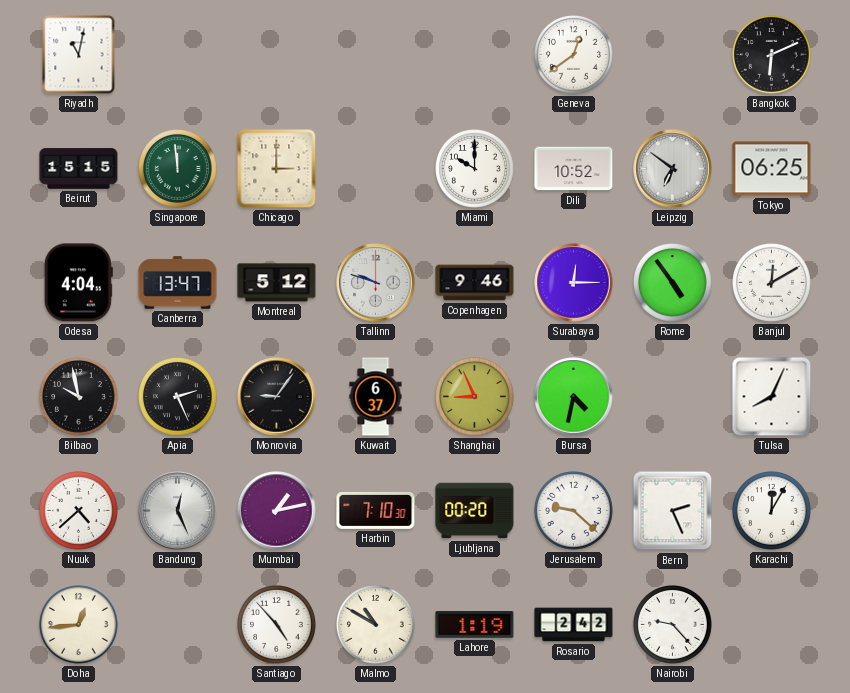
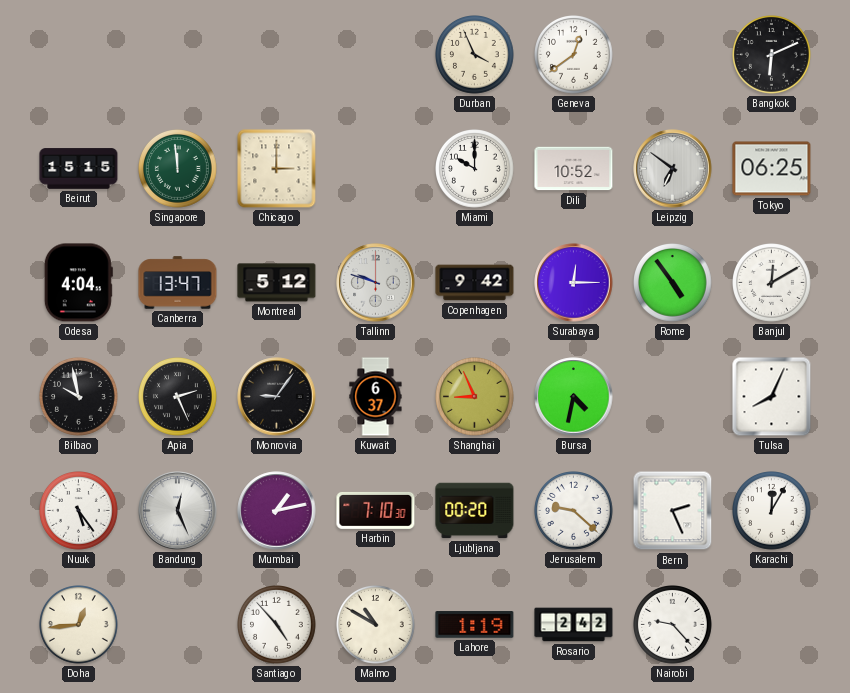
Riyadh: 11:02 -> none (79, 55)
Durban: none -> 3:56 (475, 55)
Copenhagen: 9:46 -> 9:42 (475, 283)
Nuuk: 4:38 -> 5:24 (79, 511)
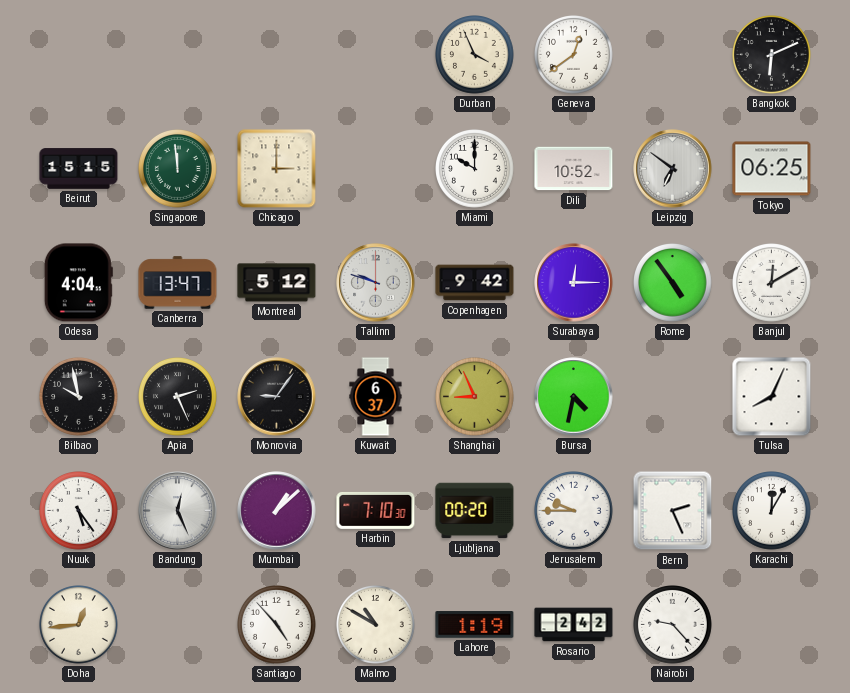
Mumbai: 1:13 -> 1:08 (277, 511)
Jerusalem: 9:22 -> 9:45 (574, 511)
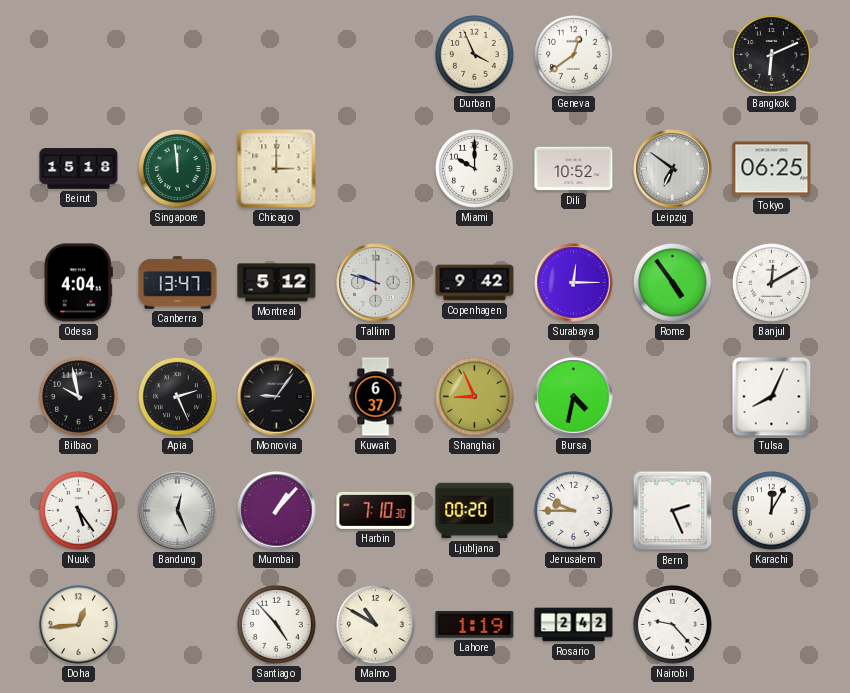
Beirut: 15:15 -> 15:18 (79, 169)
Mumbai: 1:08 -> 1:07 (277, 511)
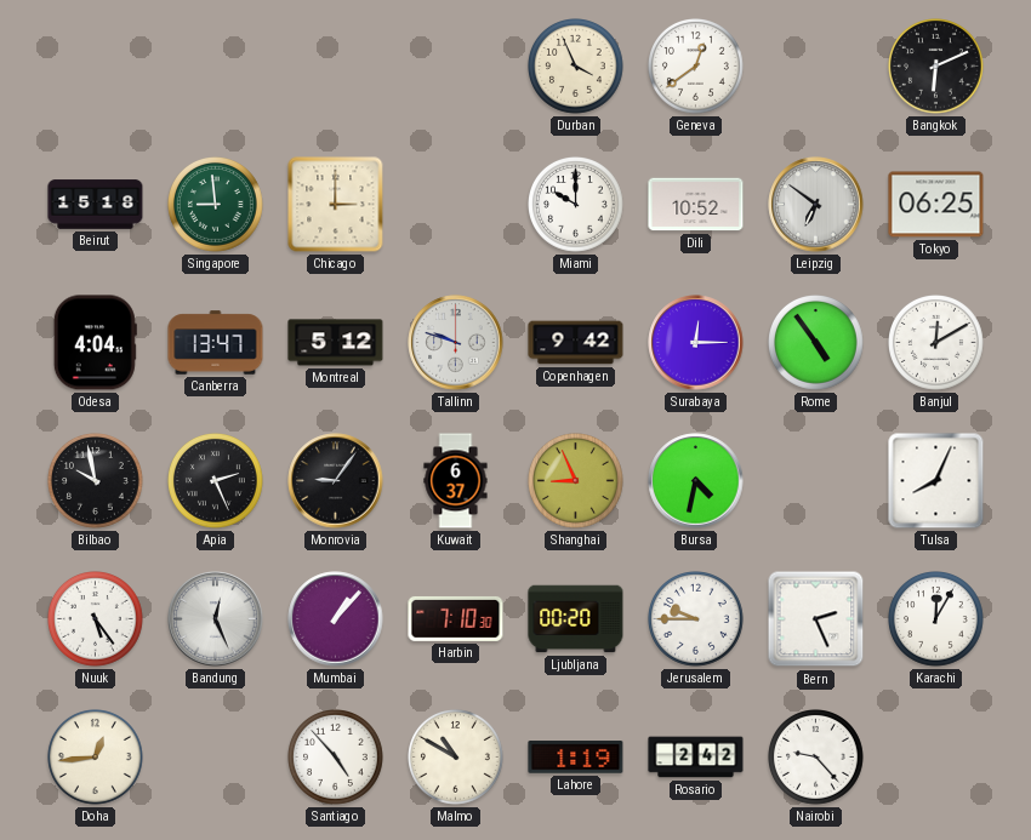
Singapore: 11:59 -> 8:59 (216, 205)
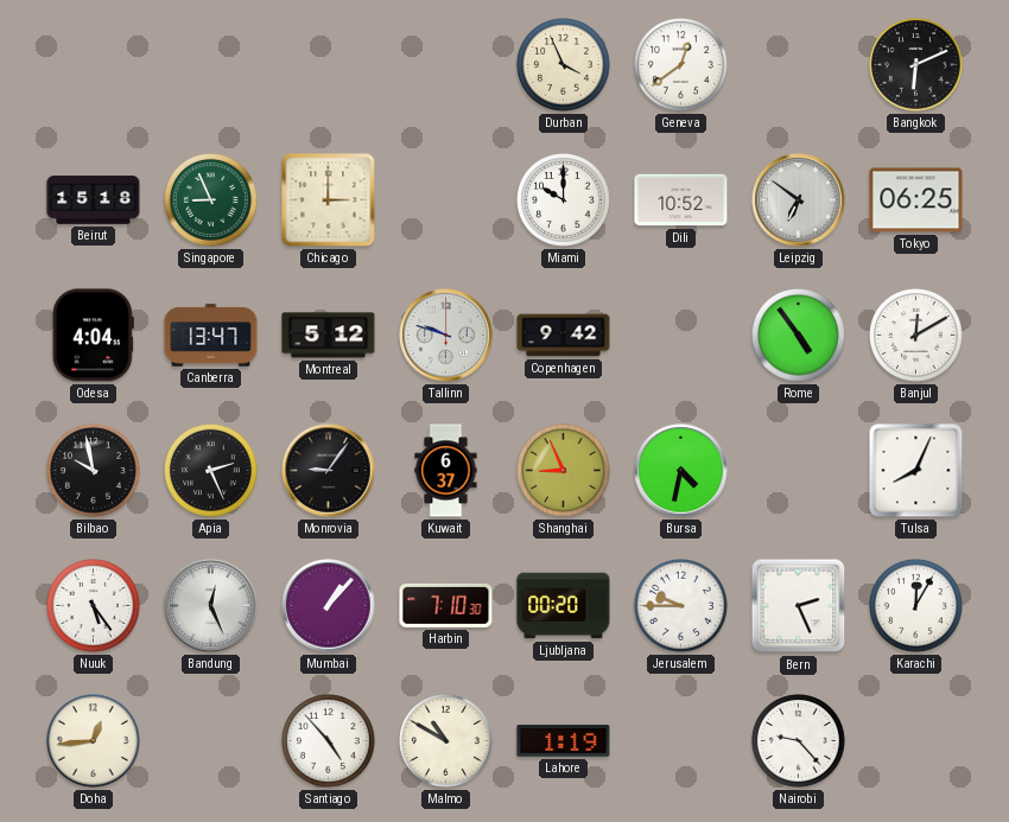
Singapore: 8:59 -> 8:56 (211, 200)
Surabaya: 12:15 -> none (696, 343)
Rosario: 2:42 -> none (696, 758)
